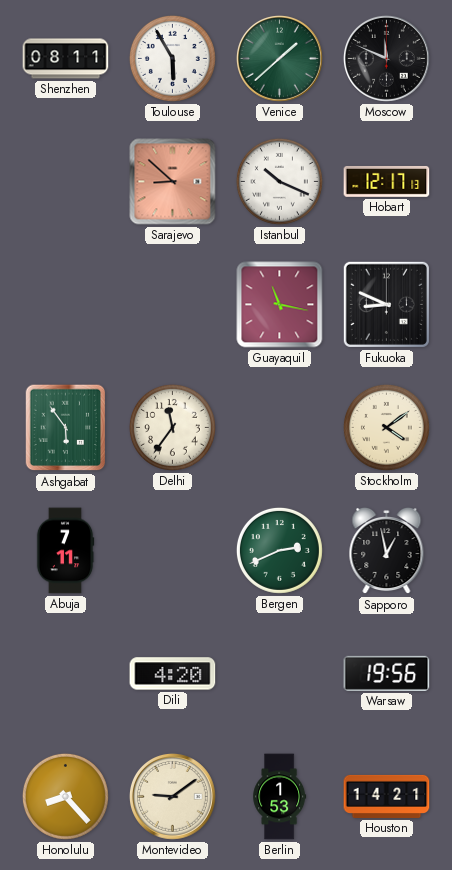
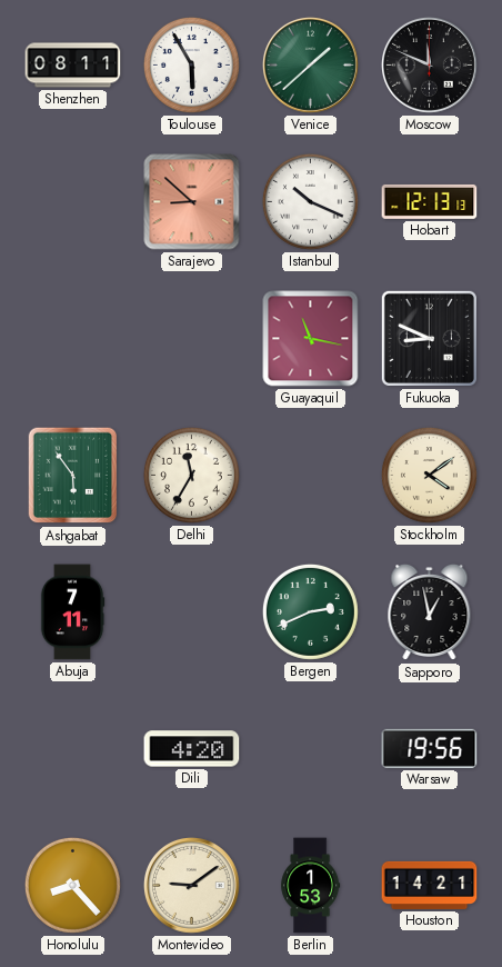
Hobart: 12:17 -> 12:13 (430, 201)
Delhi: 11:36 -> 11:35 (191, 475)
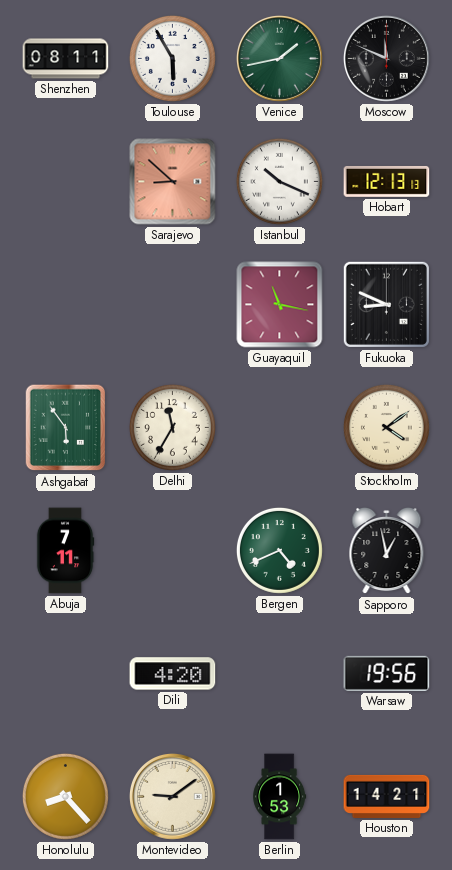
Venice: 1:38 -> 1:43 (280, 59)
Bergen: 2:41 -> 4:41 (279, 550)
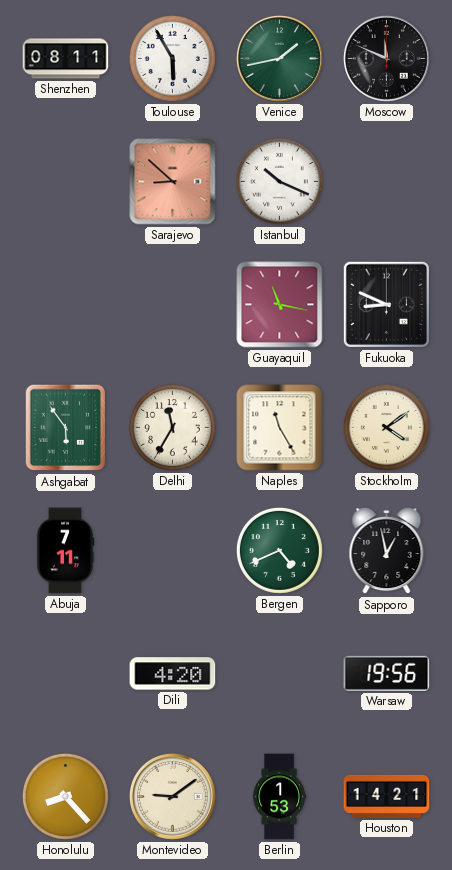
Hobart: 12:13 -> none (387, 181)
Naples: none -> 11:25 (280, 428)
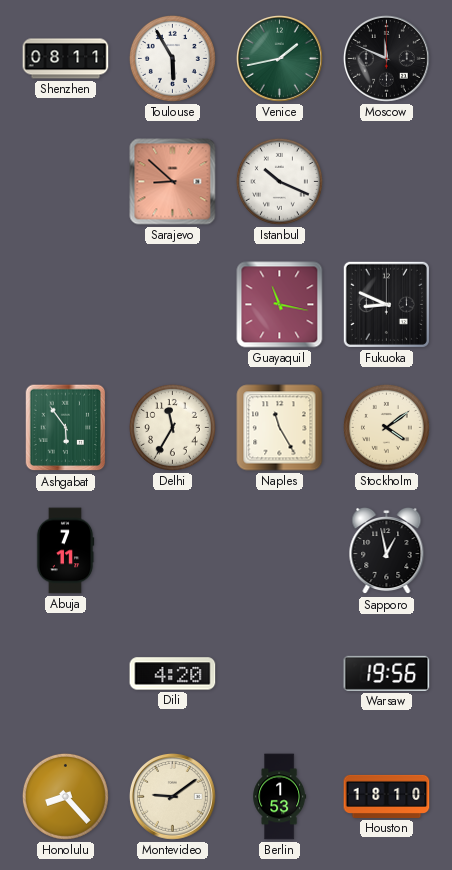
Bergen: 4:41 -> none (279, 550)
Houston: 14:21 -> 18:10 (387, 796)
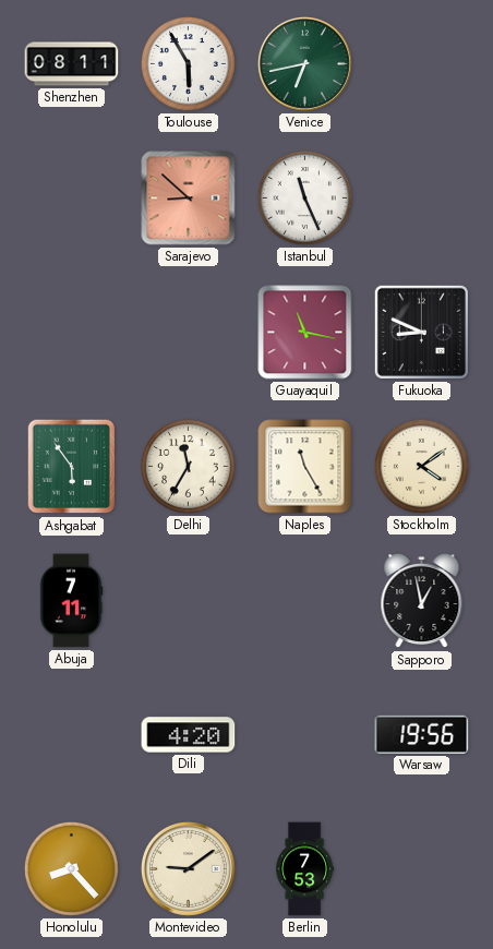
Venice: 1:43 -> 6:43 (305, 64)
Moscow: 11:49 -> none (387, 59)
Istanbul: 10:19 -> 11:26 (304, 197)
Berlin: 1:53 -> 7:53 (305, 869)
Houston: 18:10 -> none (387, 796)
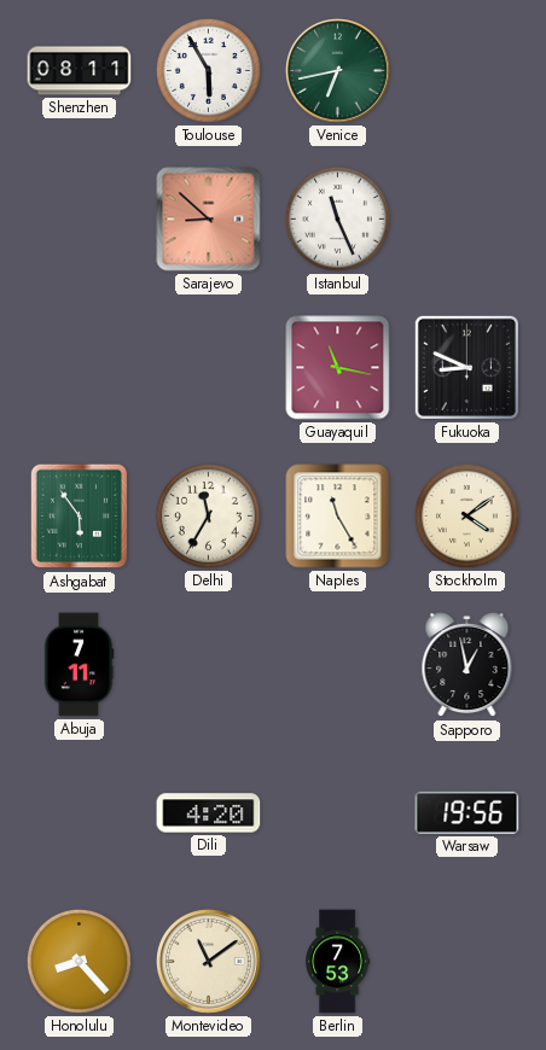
Montevideo: 9:09 -> 11:09 (209, 962)
